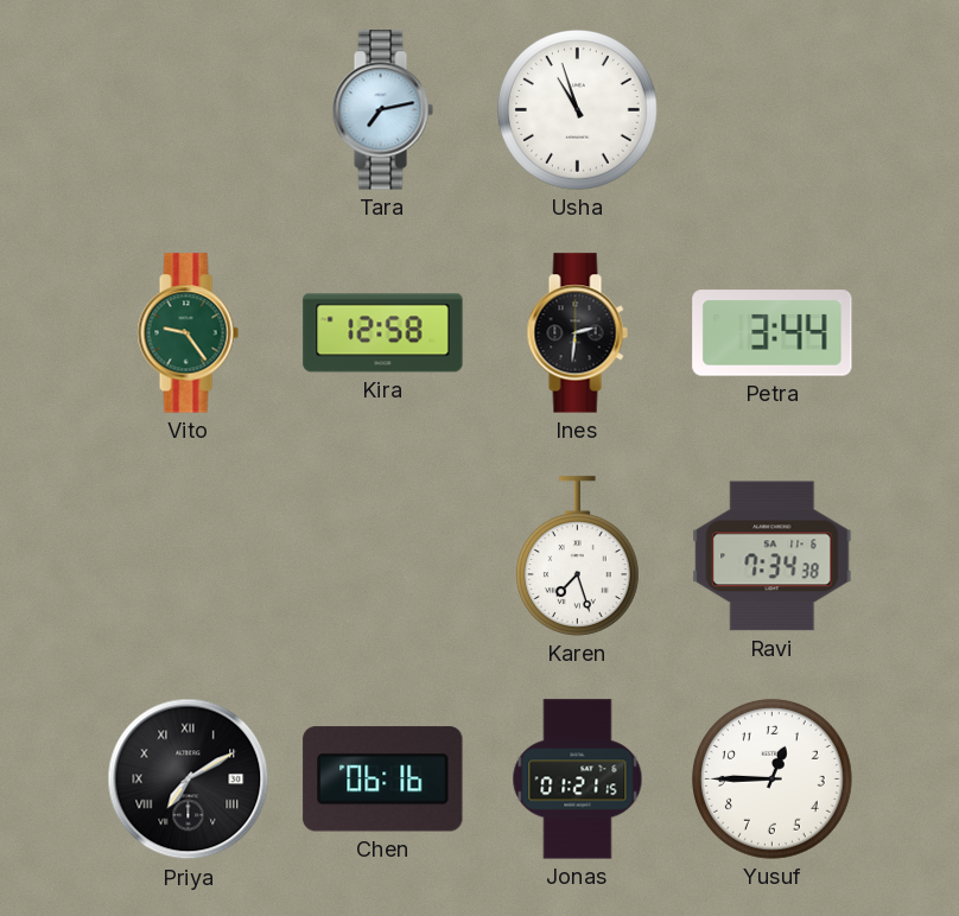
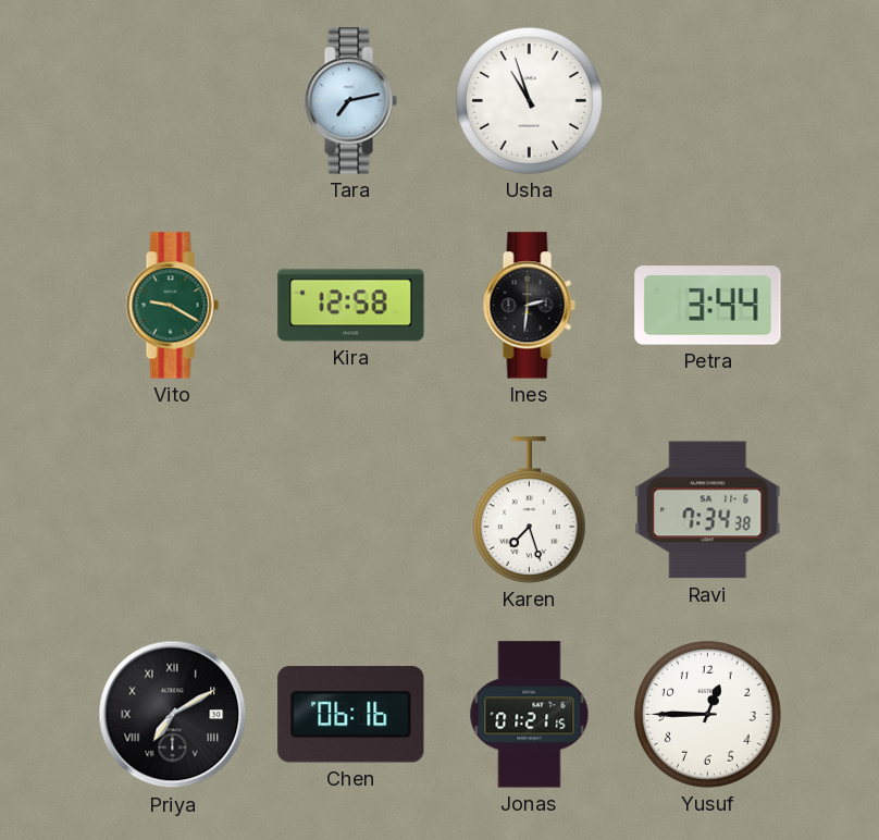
Vito: 9:24 -> 9:20 (172, 306)
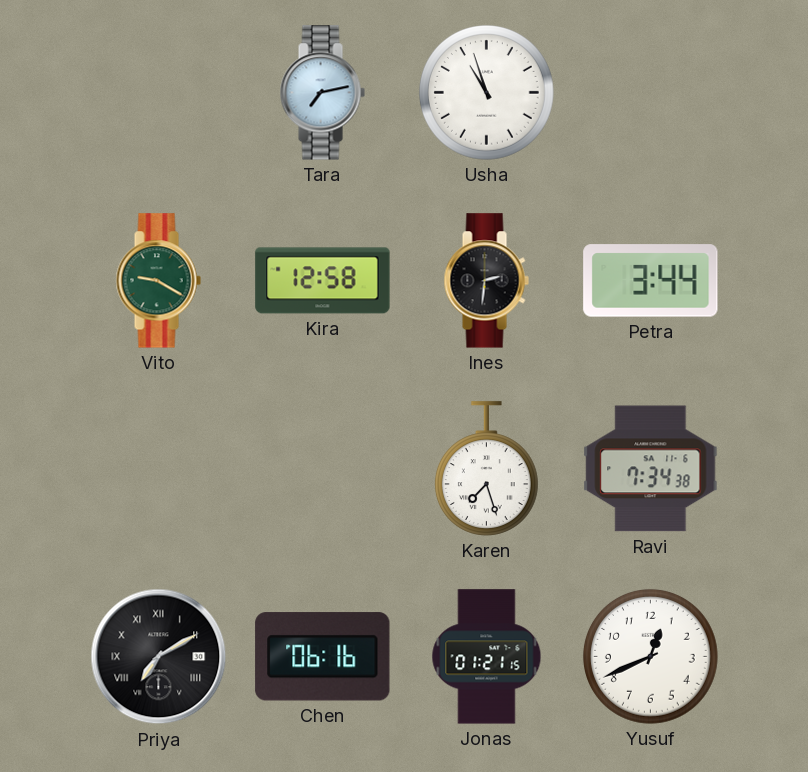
Yusuf: 12:45 -> 12:41 (650, 656)
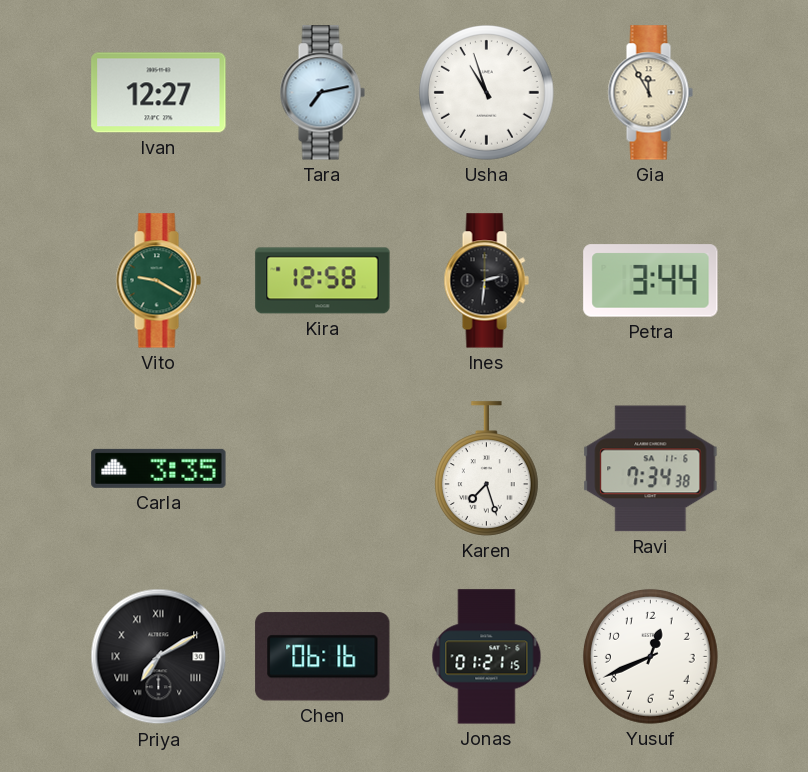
Ivan: none -> 12:27 (159, 93)
Gia: none -> 11:55 (650, 93)
Carla: none -> 3:35 (159, 468)
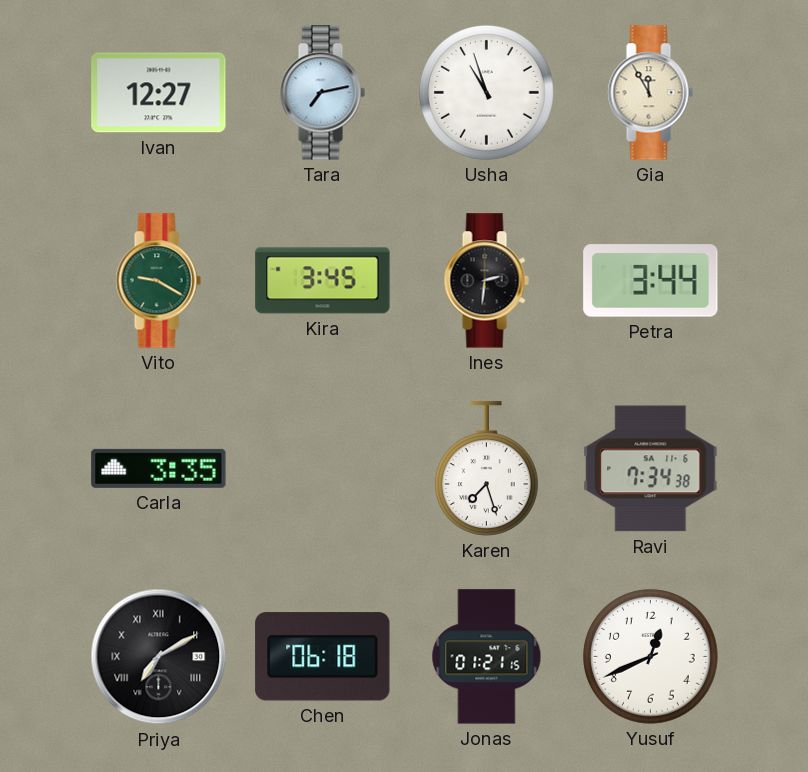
Kira: 12:58 -> 3:45 (323, 281)
Chen: 06:16 -> 06:18 (323, 657)
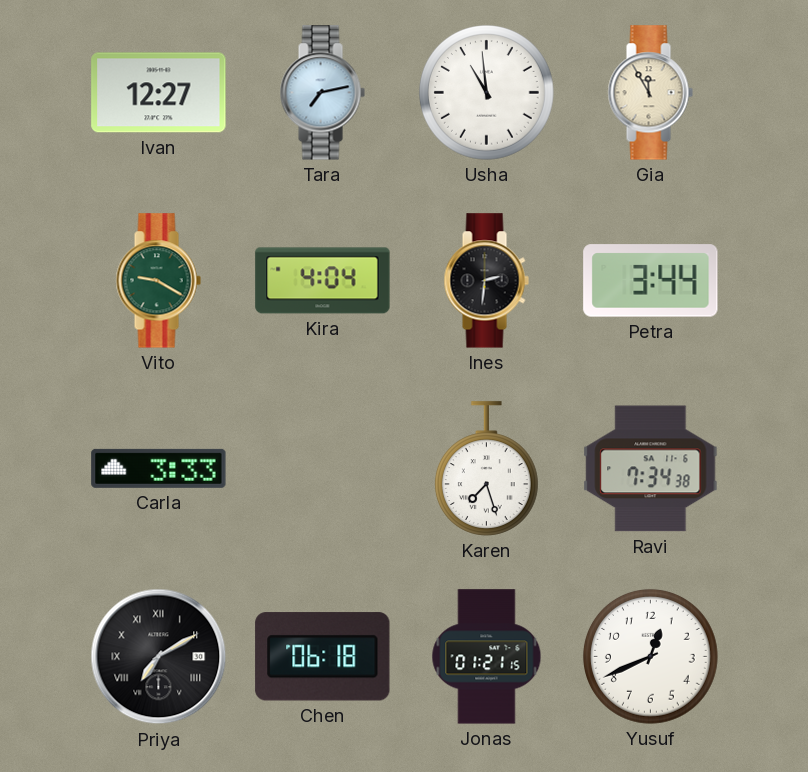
Usha: 10:57 -> 10:59 (486, 92)
Kira: 3:45 -> 4:04 (323, 281)
Carla: 3:35 -> 3:33 (159, 468)
